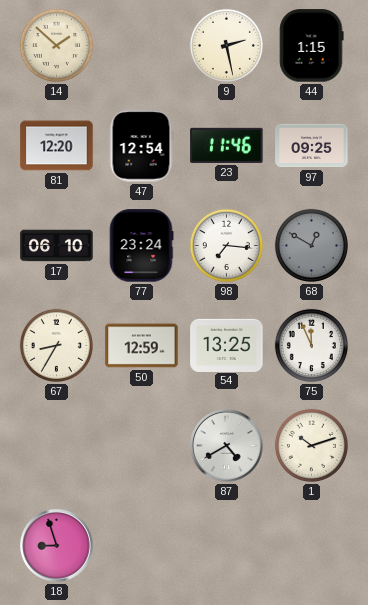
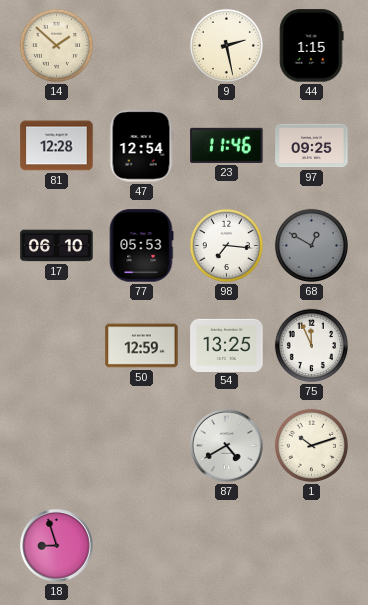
81: 12:20 -> 12:28 (57, 146)
77: 23:24 -> 05:53 (141, 246)
67: 8:35 -> none (56, 345)
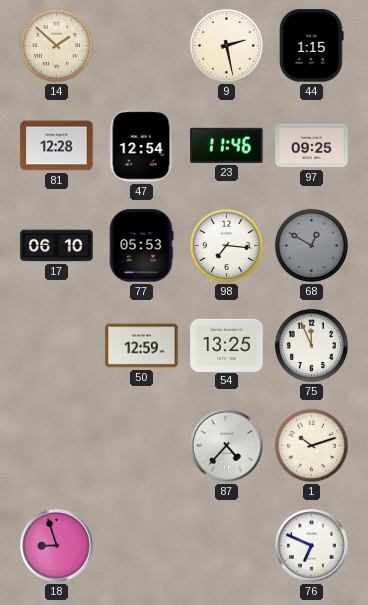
87: 4:40 -> 4:37 (227, 446)
76: none -> 6:49 (312, 546)
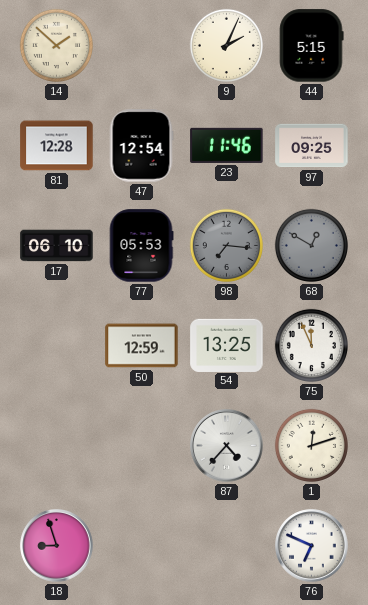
9: 2:28 -> 2:04 (226, 45)
44: 1:15 -> 5:15 (312, 46)
98 dial: white -> grey (226, 245)
1: 10:12 -> 12:12 (311, 445)
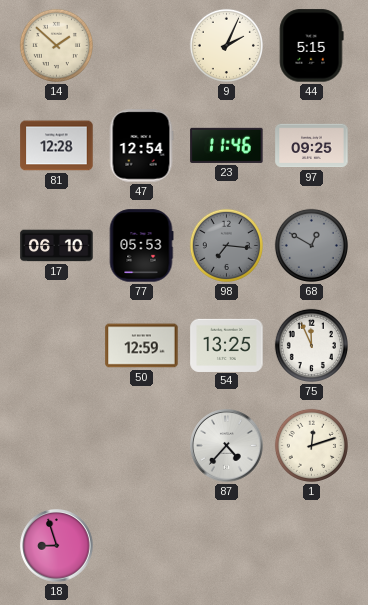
76: 6:49 -> none (312, 546)
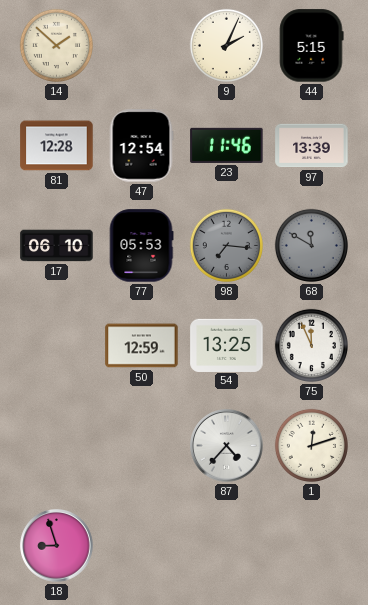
97: 09:25 -> 13:39 (312, 146)
68: 12:50 -> 11:50 (311, 245)
